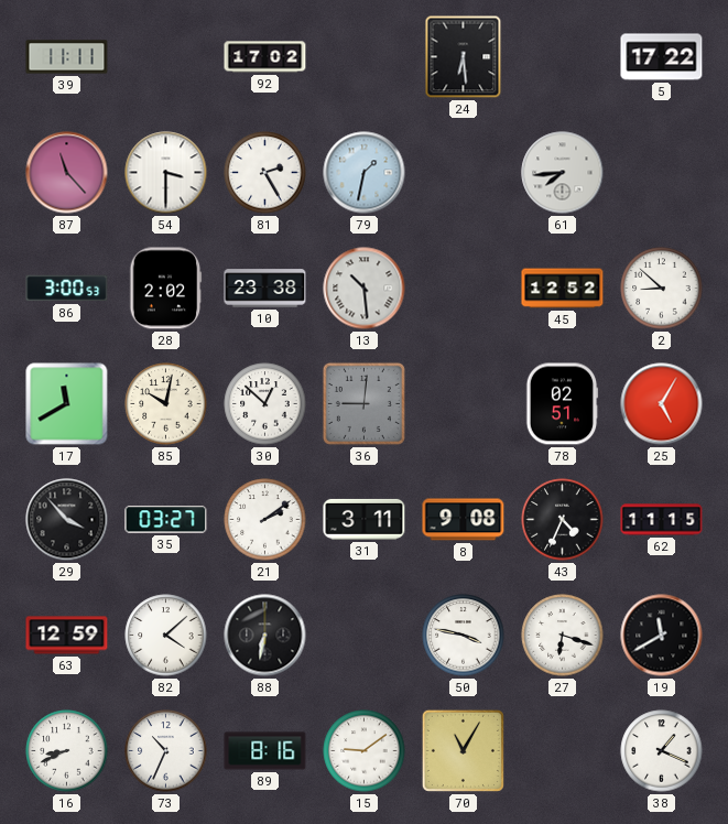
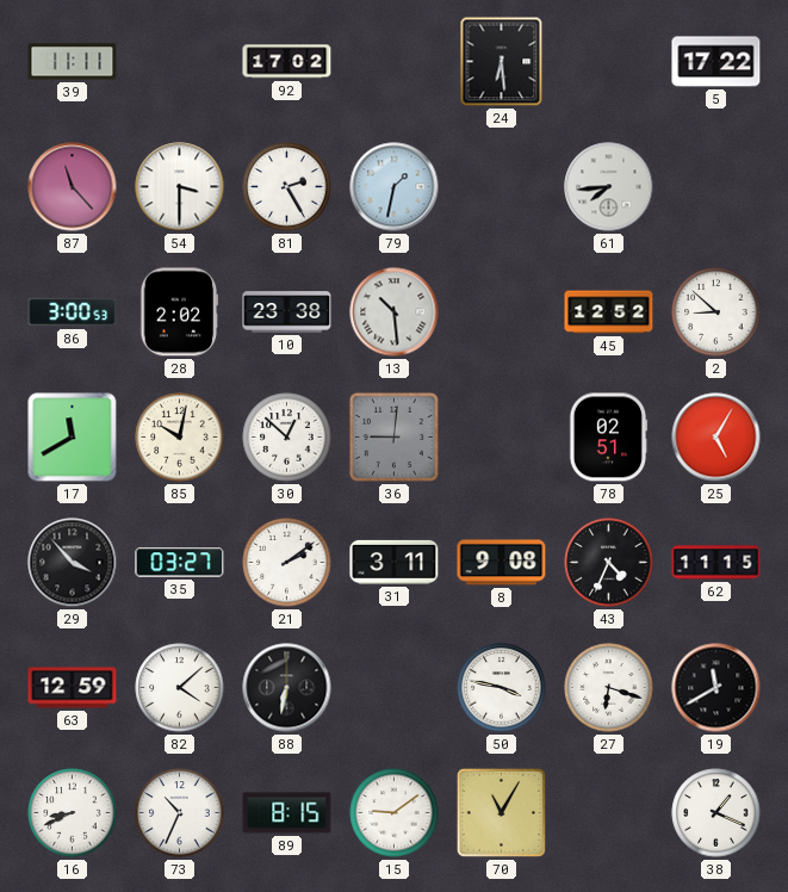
89: 8:16 -> 8:15 (287, 813)
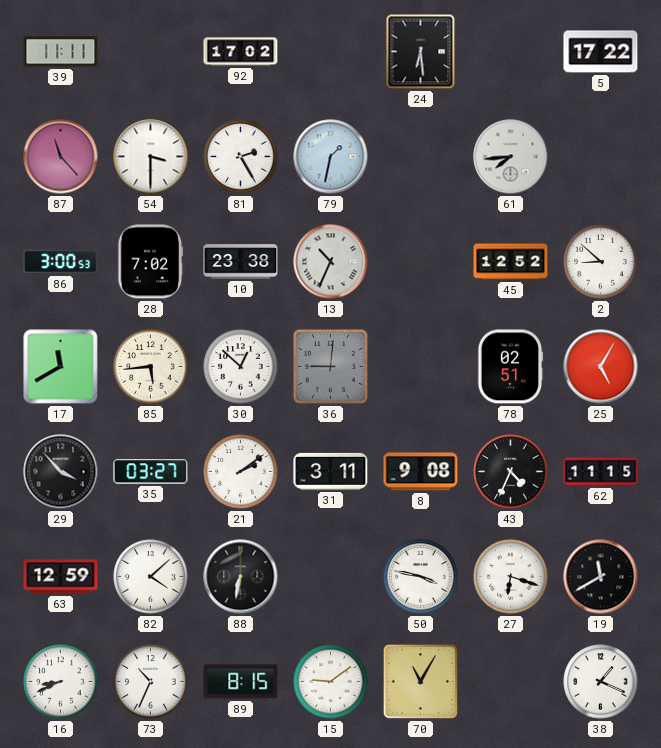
28: 2:02 -> 7:02 (151, 262)
13: 10:29 -> 10:34 (331, 262)
85: 10:02 -> 5:44 (151, 367)
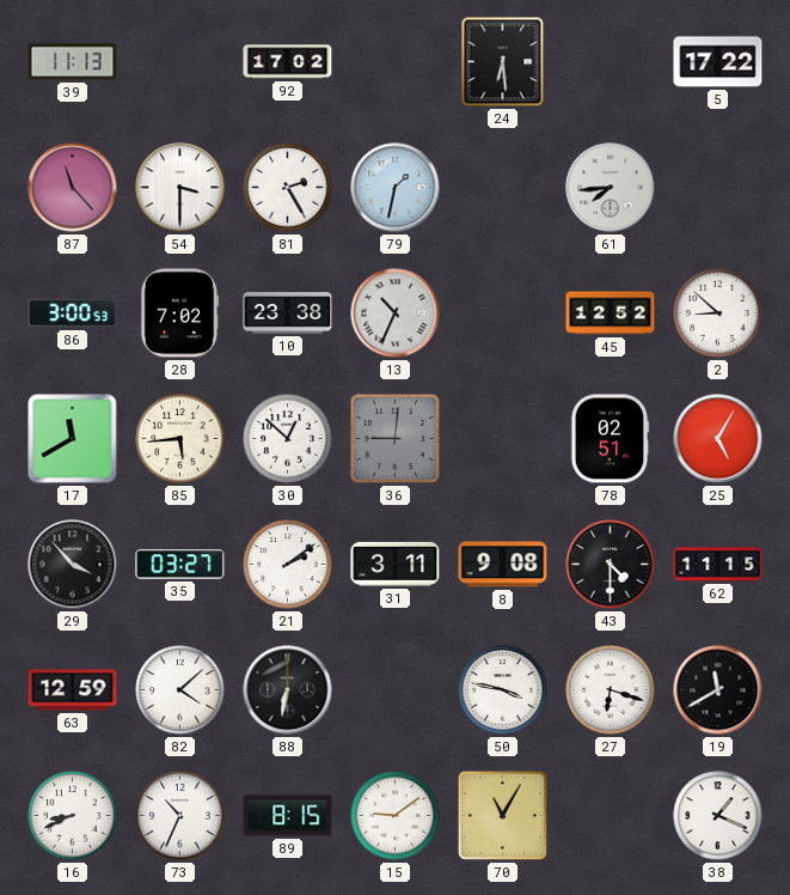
39: 11:11 -> 11:13 (73, 62)
43: 4:34 -> 4:30 (611, 565)
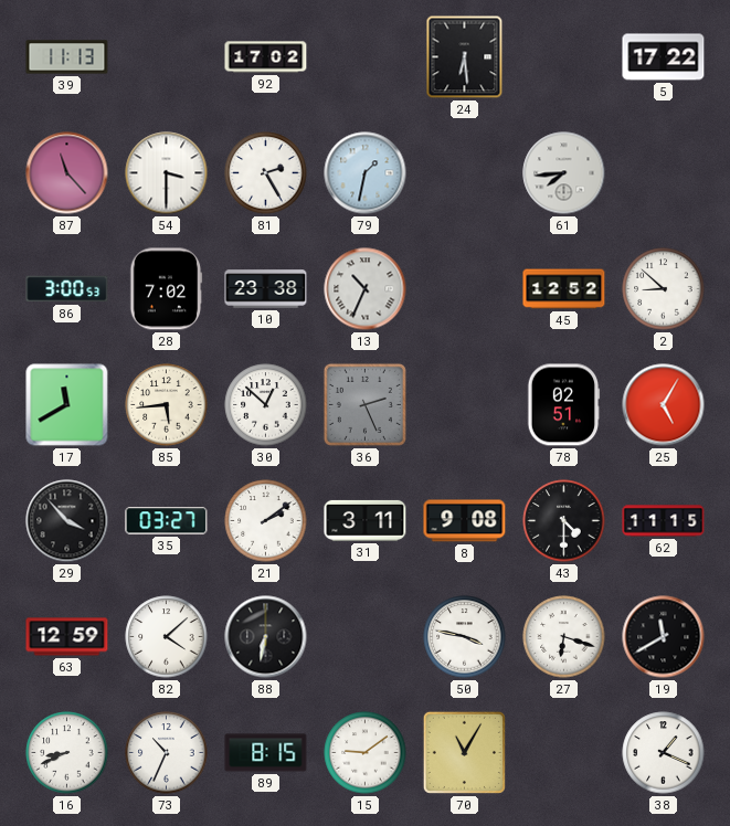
36: 9:01 -> 2:26 (364, 404)
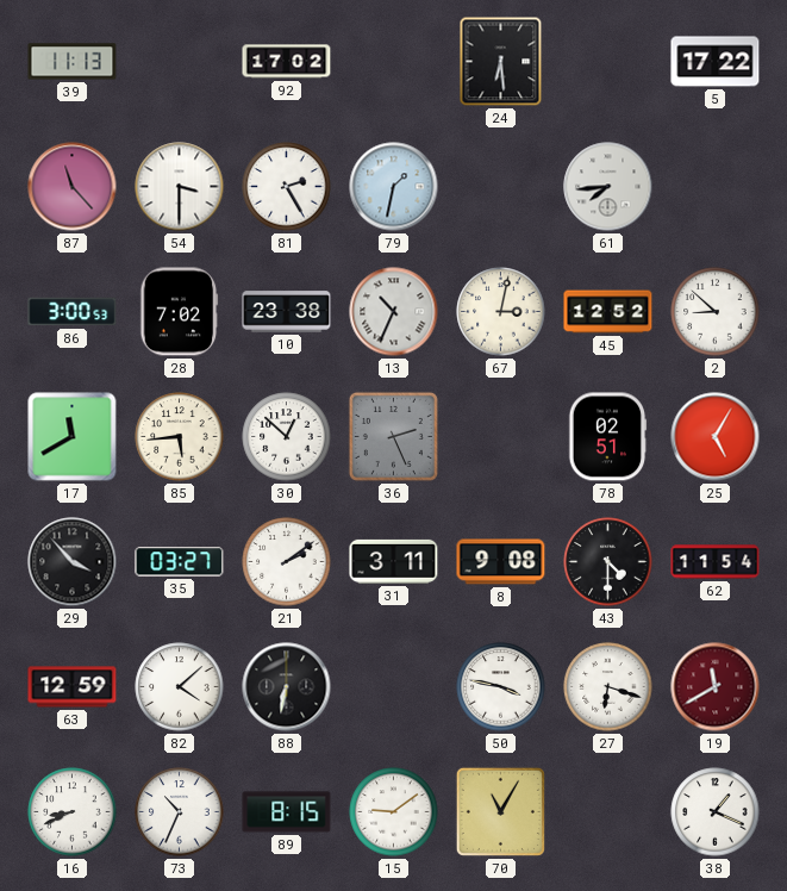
67: none -> 3:02 (501, 312)
62: 11:15 -> 11:54 (716, 562)
19 dial: black -> burgundy (716, 687)
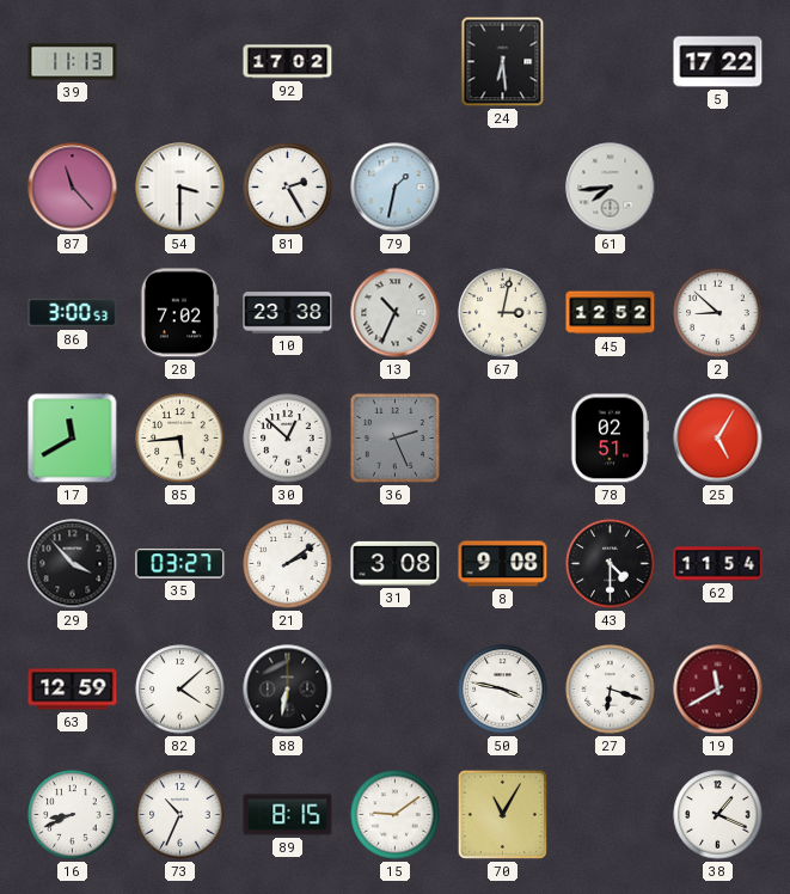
31: 3:11 -> 3:08 (396, 563)
